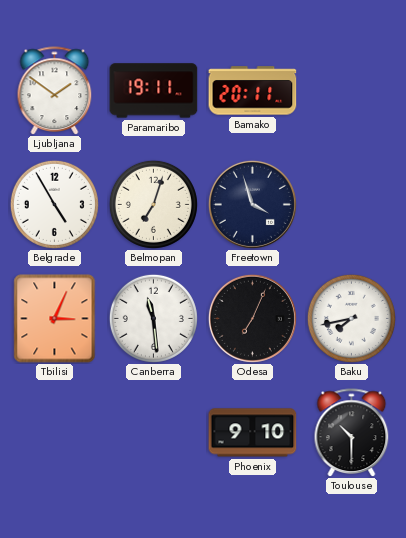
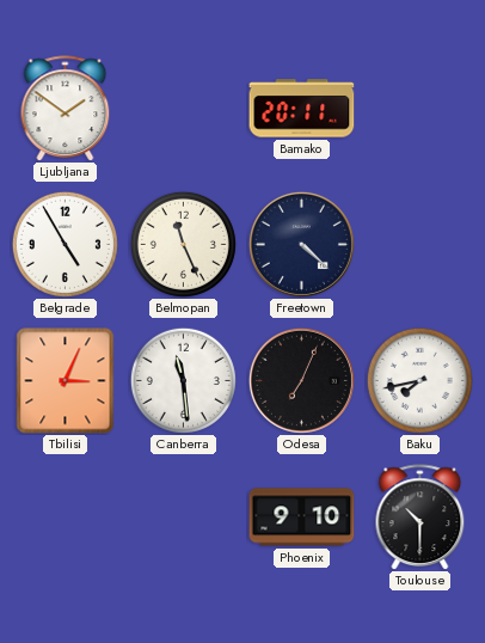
Paramaribo: 19:11 -> none (154, 91)
Belmopan: 7:03 -> 11:26 (183, 244)
Freetown: 3:57 -> 4:22 (301, 244)
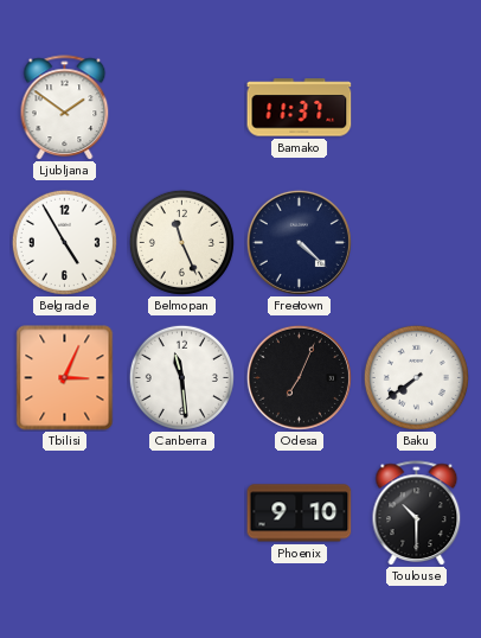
Bamako: 20:11 -> 11:37 (300, 108)
Baku: 7:43 -> 7:39 (416, 377)
